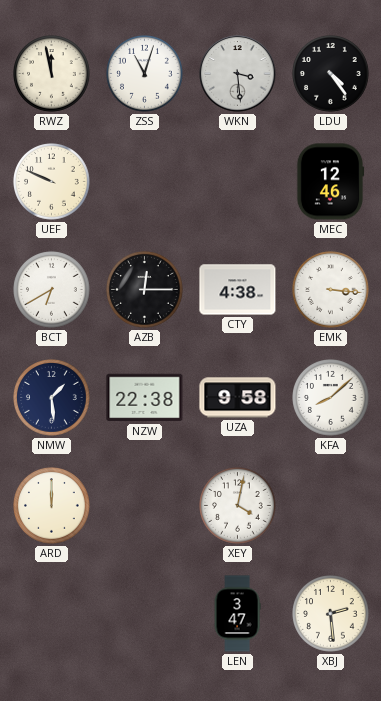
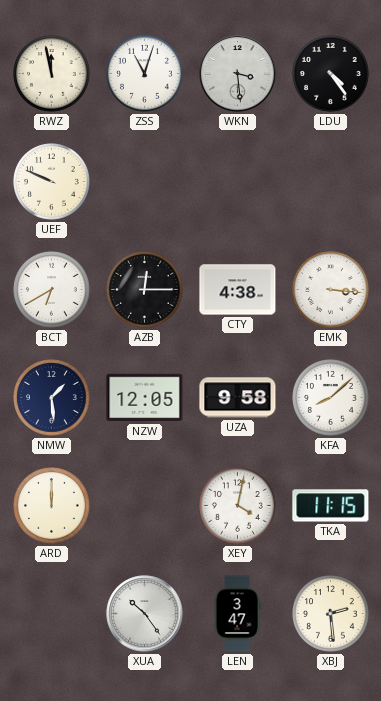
MEC: 12:46 -> none (330, 182)
NZW: 22:38 -> 12:05 (145, 398)
TKA: none -> 11:15 (331, 506)
XUA: none -> 10:24 (145, 614)
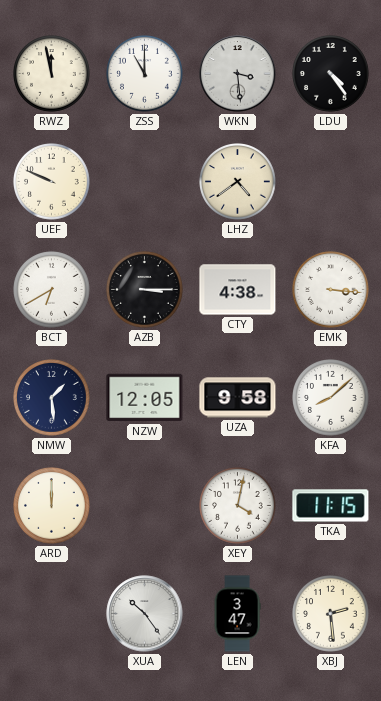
ZSS: 11:03 -> 11:00 (145, 74)
LHZ: none -> 4:39 (238, 182)
AZB: 12:15 -> 3:15 (145, 290)
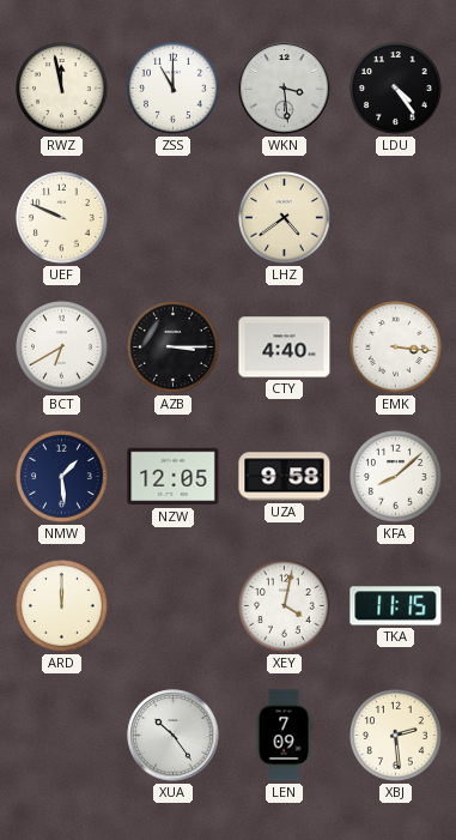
CTY: 4:38 -> 4:40 (285, 348)
LEN: 3:47 -> 7:09 (284, 736)
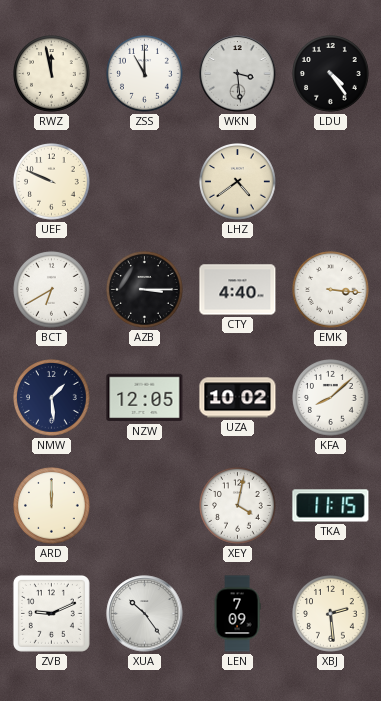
UZA: 9:58 -> 10:02 (238, 398)
ZVB: none -> 9:11 (51, 613)
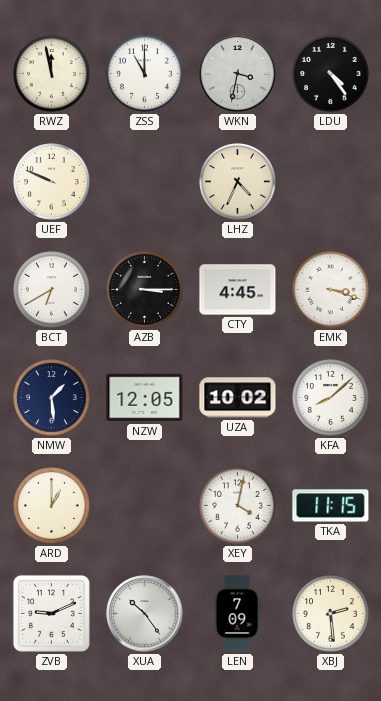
WKN: 3:29 -> 3:32 (238, 74)
LHZ: 4:39 -> 4:34 (238, 182)
CTY: 4:40 -> 4:45 (238, 290)
EMK: 3:16 -> 3:18 (331, 290)
ARD: 12:00 -> 1:00 (52, 506)
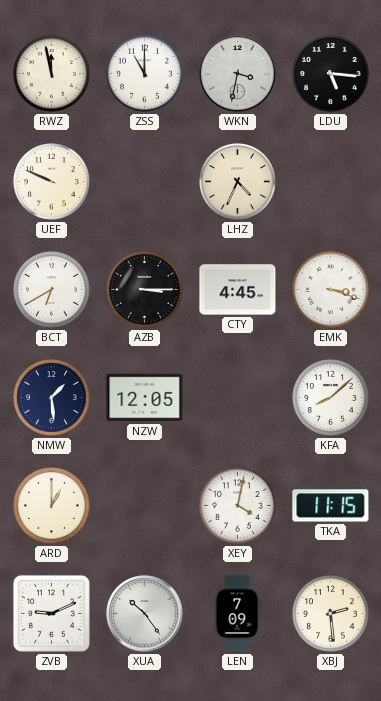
LDU: 4:24 -> 5:16 (331, 74)
UZA: 10:02 -> none (238, 398)
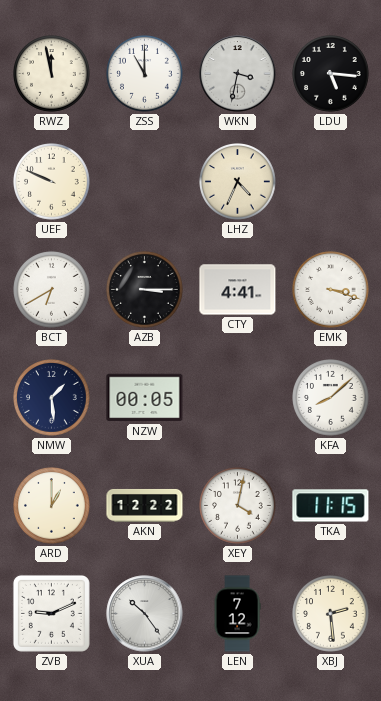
CTY: 4:45 -> 4:41 (238, 290)
NZW: 12:05 -> 00:05 (145, 398)
AKN: none -> 12:22 (145, 505)
LEN: 7:09 -> 7:12 (237, 614)
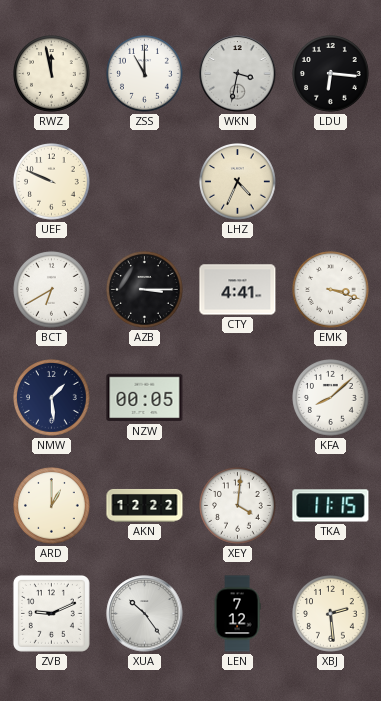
LDU: 5:16 -> 6:16 (331, 74)
XEY: 4:02 -> 4:01 (238, 506)
